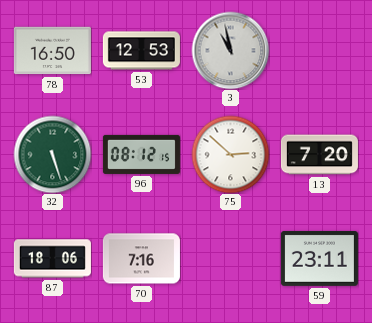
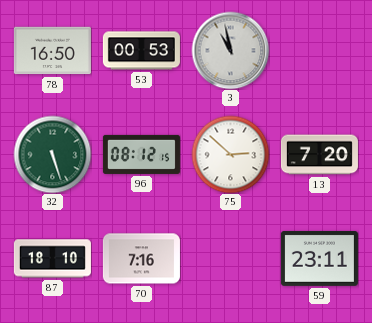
53: 12:53 -> 00:53 (141, 51)
87: 18:06 -> 18:10 (52, 259)
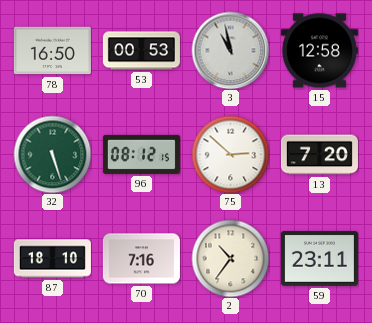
15: none -> 12:58 (319, 51)
2: none -> 10:36 (230, 258)
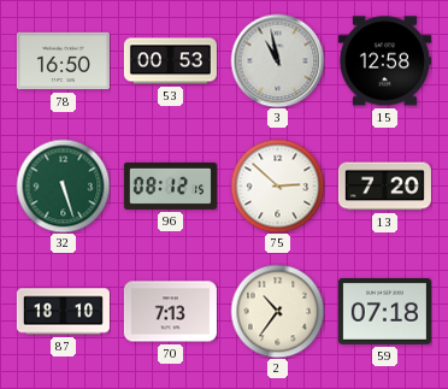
70: 7:16 -> 7:13 (170, 312)
59: 23:11 -> 07:18 (384, 311)
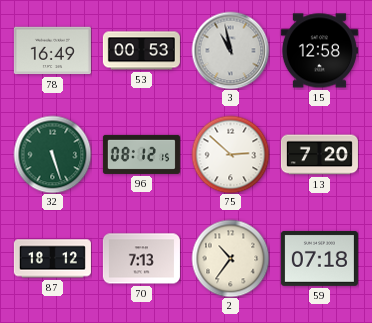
78: 16:50 -> 16:49 (52, 51)
87: 18:10 -> 18:12 (52, 259)
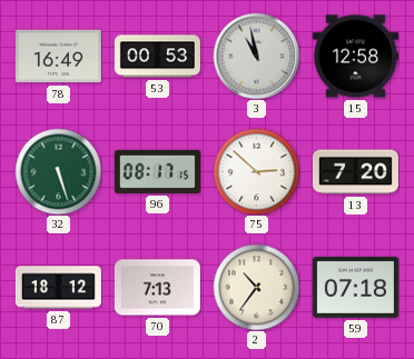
96: 08:12 -> 08:17 (157, 171)
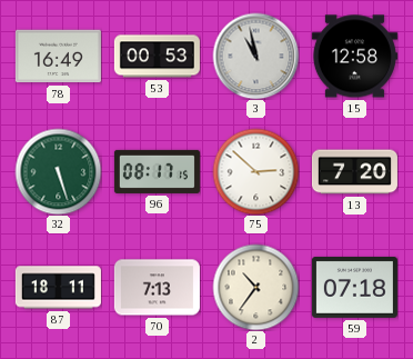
87: 18:12 -> 18:11 (58, 288)
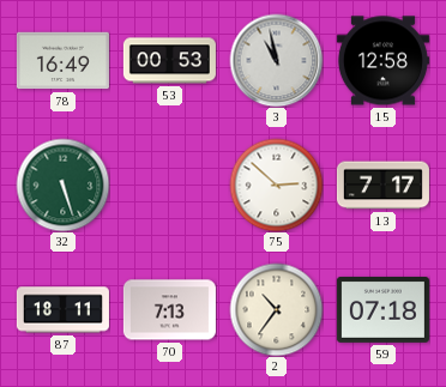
96: 08:17 -> none (157, 171)
13: 7:20 -> 7:17 (382, 186)
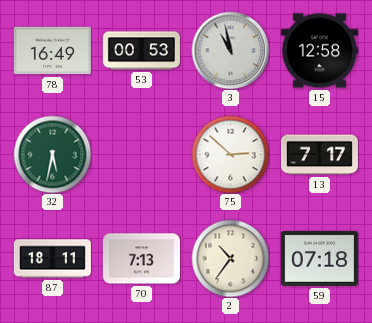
32: 5:27 -> 5:32 (52, 154)
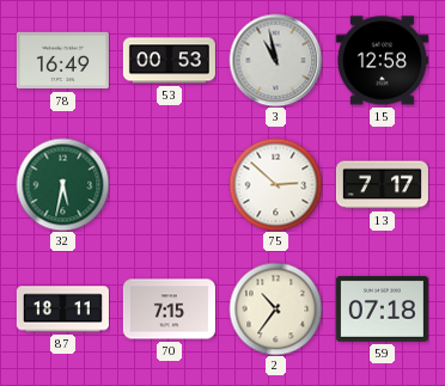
70: 7:13 -> 7:15 (169, 310)
